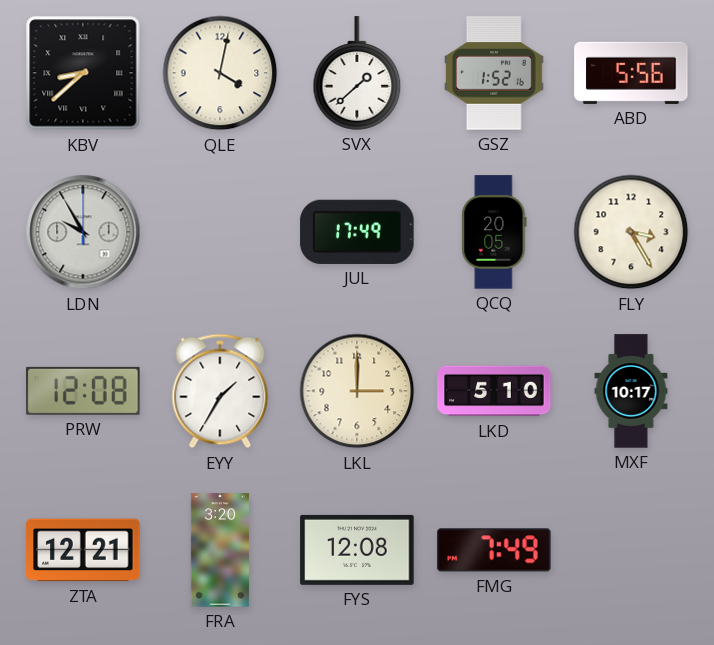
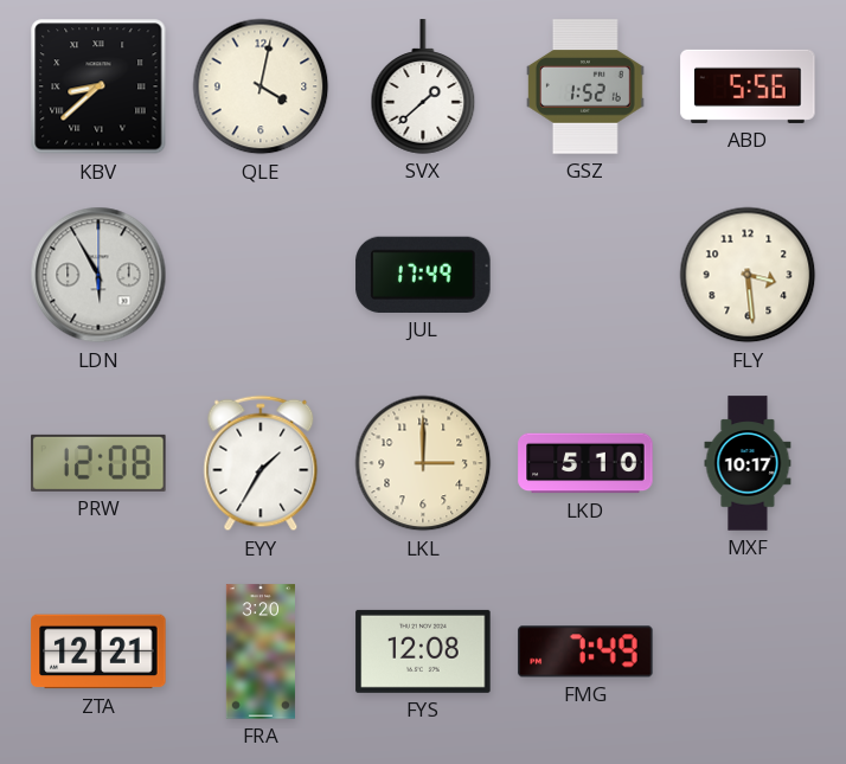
LDN: 9:55 -> 5:55 (98, 275)
QCQ: 20:05 -> none (494, 232)
FLY: 3:25 -> 3:29 (748, 275)
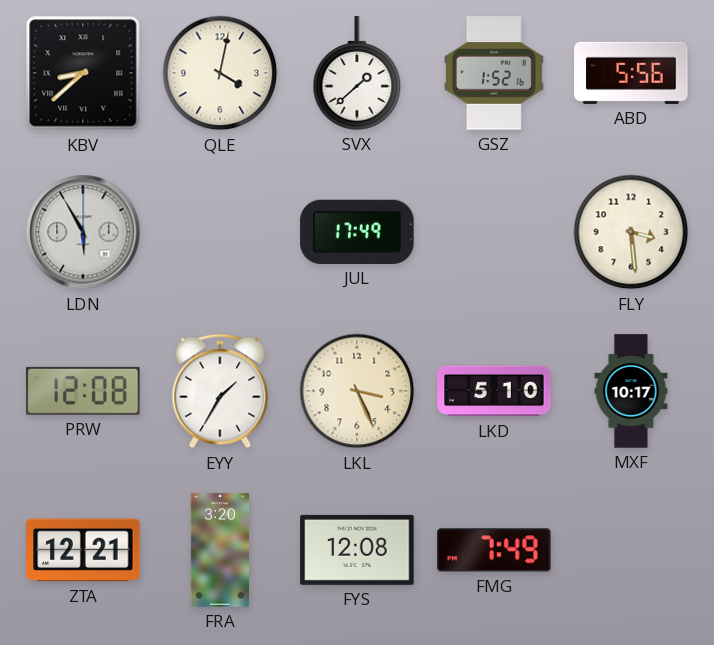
LKL: 3:00 -> 3:26 (357, 391)
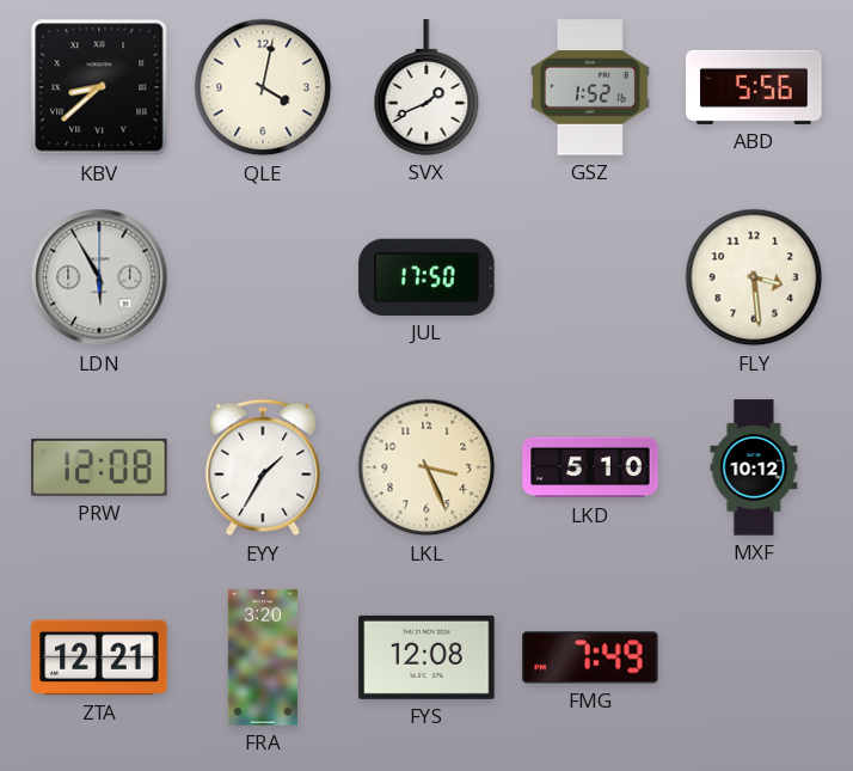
SVX: 1:38 -> 1:41 (426, 87)
JUL: 17:49 -> 17:50 (426, 277)
MXF: 10:17 -> 10:12 (754, 467)
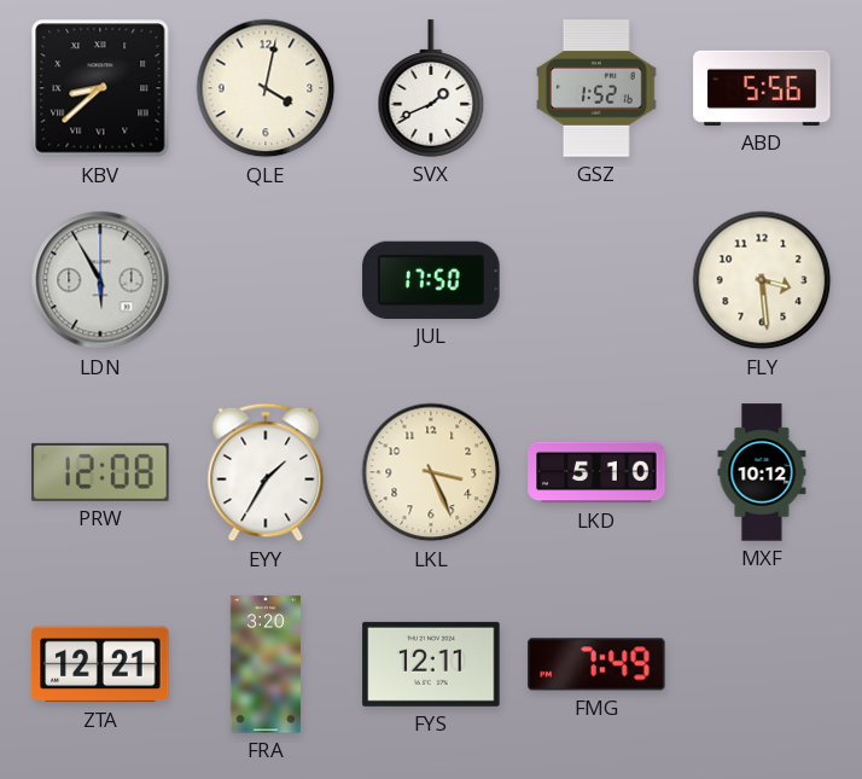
FYS: 12:08 -> 12:11 (431, 664)
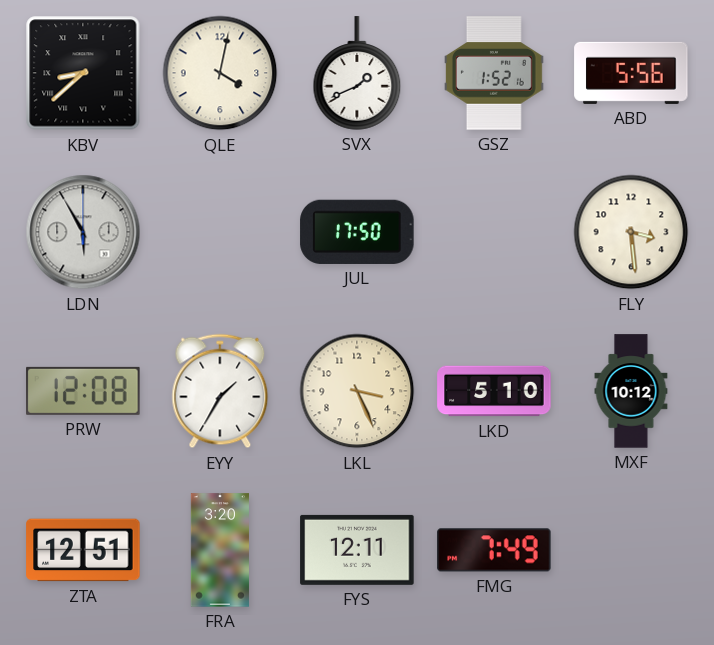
ZTA: 12:21 -> 12:51 (83, 550)
